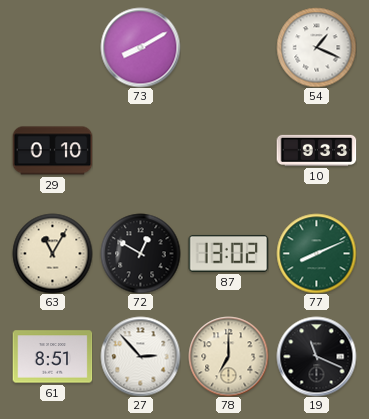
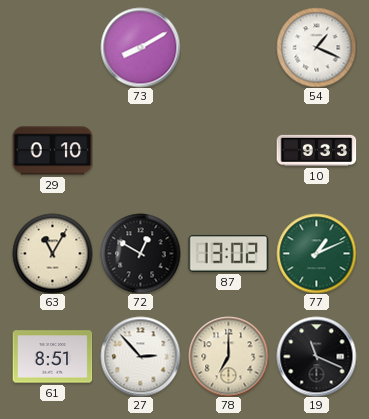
77: 8:11 -> 1:11 (316, 253)
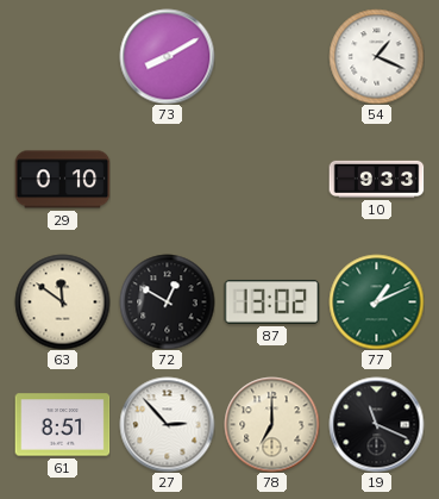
63: 11:05 -> 11:51 (62, 301)
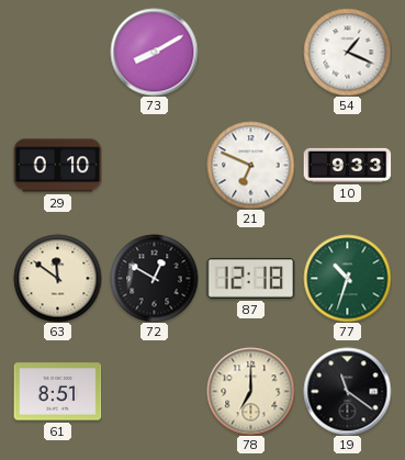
21: none -> 6:49 (250, 165)
87: 13:02 -> 12:18 (250, 278)
77: 1:11 -> 10:33 (347, 278)
27: 2:53 -> none (167, 424)
19: 11:19 -> 11:21 (347, 391)
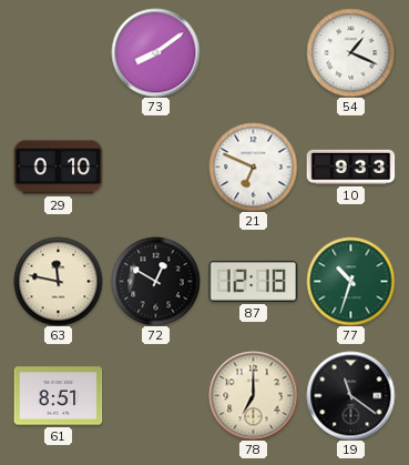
73: 8:10 -> 8:09 (155, 52)
63: 11:51 -> 11:47 (58, 281)
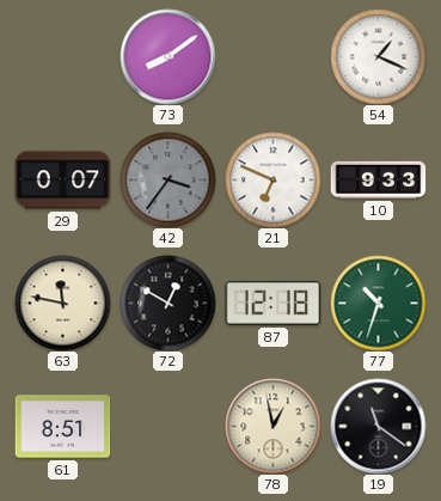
29: 0:10 -> 0:07 (62, 181)
42: none -> 3:36 (167, 179)
78: 7:00 -> 12:58 (272, 426)
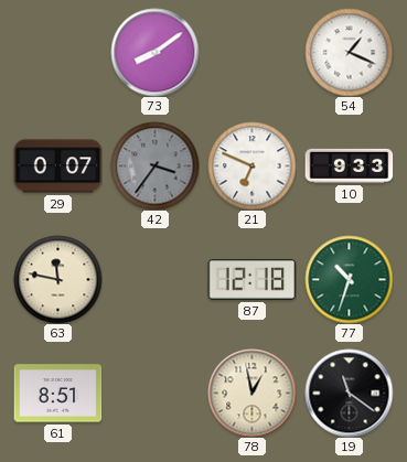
72: 12:50 -> none (167, 303)
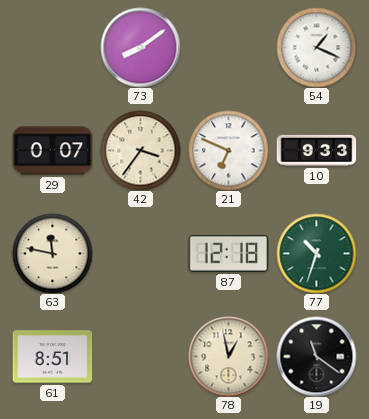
42 dial: grey -> cream (140, 150)
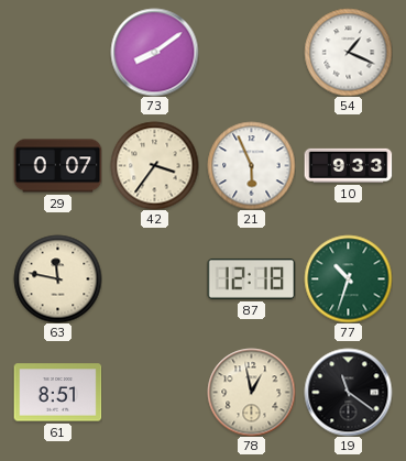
21: 6:49 -> 5:56 (251, 165)
